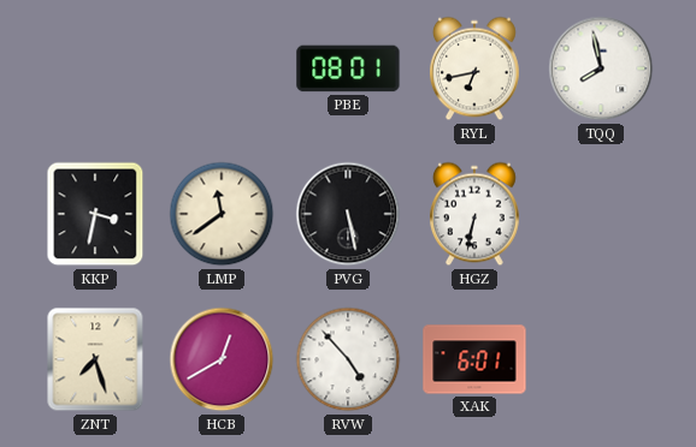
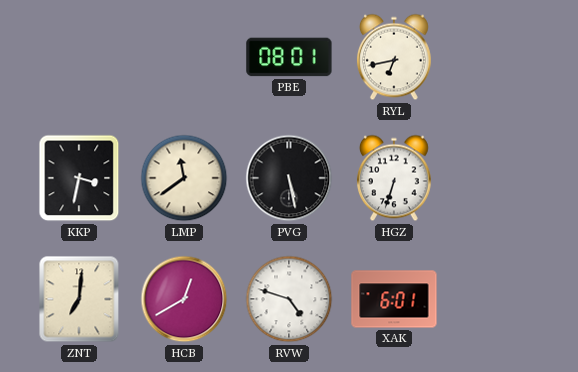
TQQ: 7:58 -> none (601, 68)
HGZ: 6:32 -> 6:33 (394, 178)
ZNT: 7:27 -> 7:01 (79, 299)
RVW: 4:53 -> 4:48 (289, 299)
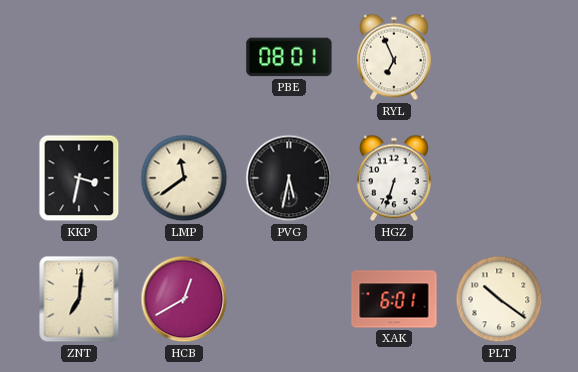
RYL: 6:43 -> 6:56 (394, 57)
PVG: 5:28 -> 5:32 (289, 178)
RVW: 4:48 -> none (289, 299)
PLT: none -> 10:21 (499, 299)
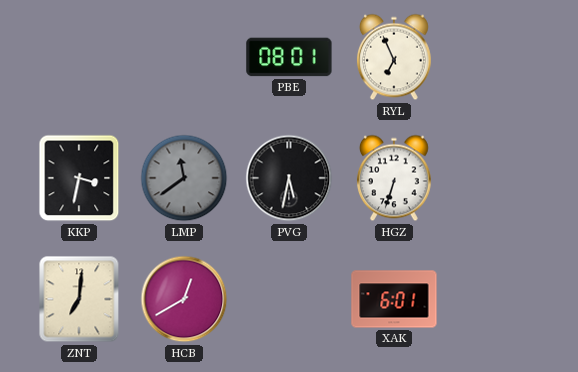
LMP dial: cream -> grey (184, 178)
PLT: 10:21 -> none (499, 299)
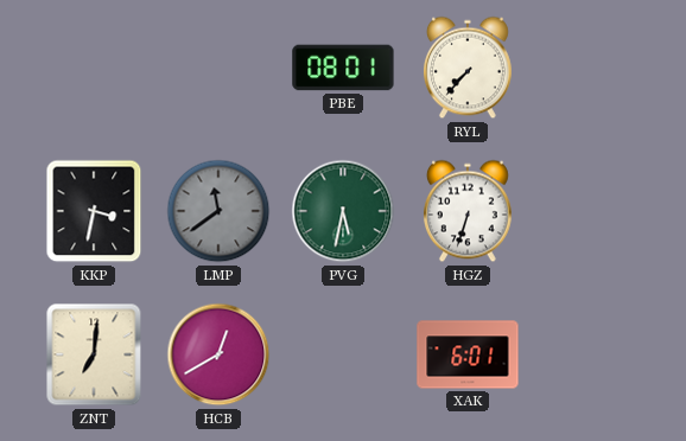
RYL: 6:56 -> 7:37 (468, 68)
PVG dial: black -> green (343, 211)
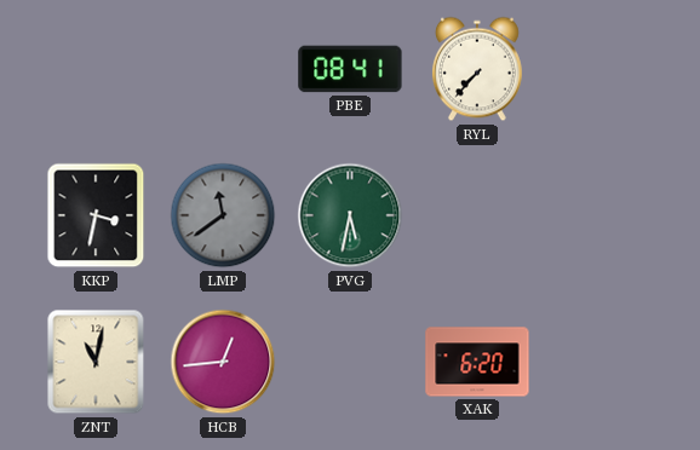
PBE: 08:01 -> 08:41 (350, 69)
HGZ: 6:33 -> none (468, 211)
ZNT: 7:01 -> 11:02 (96, 362)
HCB: 12:40 -> 12:44 (223, 362)
XAK: 6:01 -> 6:20 (477, 362)
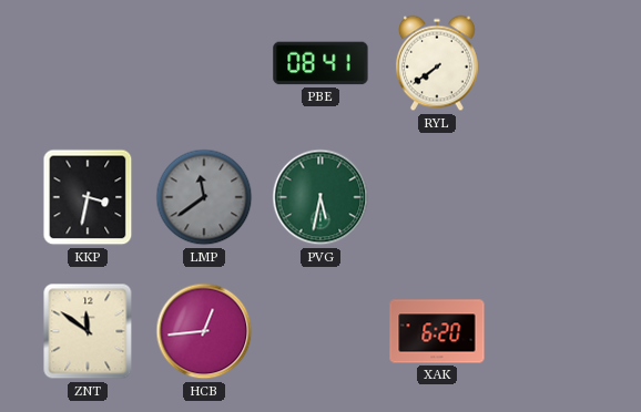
RYL: 7:37 -> 7:39 (437, 63)
ZNT: 11:02 -> 11:51 (88, 331)
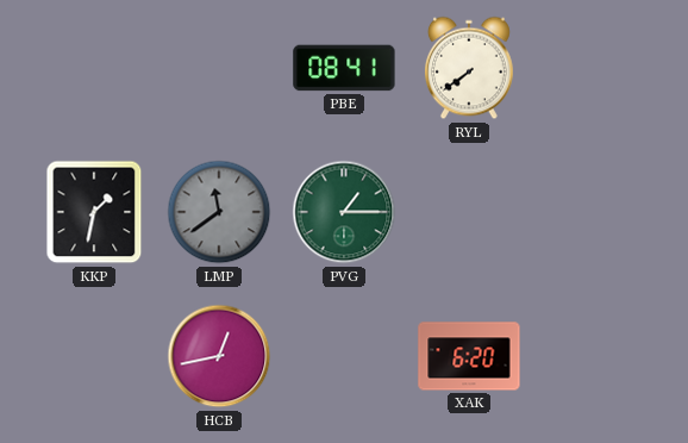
KKP: 3:32 -> 1:32 (94, 212)
PVG: 5:32 -> 1:15 (344, 212)
ZNT: 11:51 -> none (88, 331)
HCB: 12:44 -> 12:43 (219, 356)
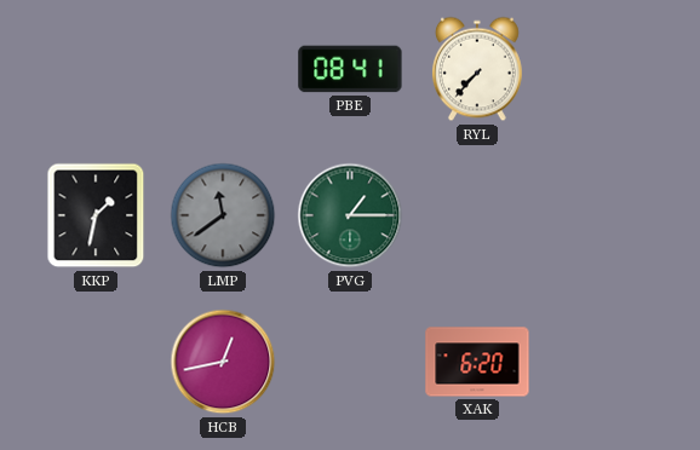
RYL: 7:39 -> 7:37 (477, 69)
